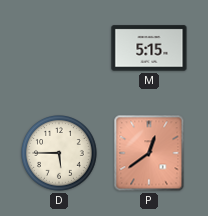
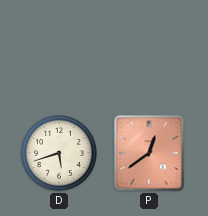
M: 5:15 -> none (149, 48)
D: 5:45 -> 5:42 (60, 154)
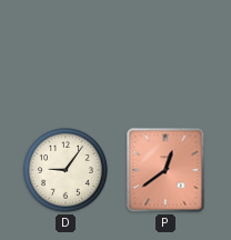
D: 5:42 -> 9:06 (67, 171)
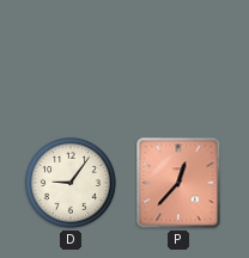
P: 12:39 -> 12:37 (178, 183)
